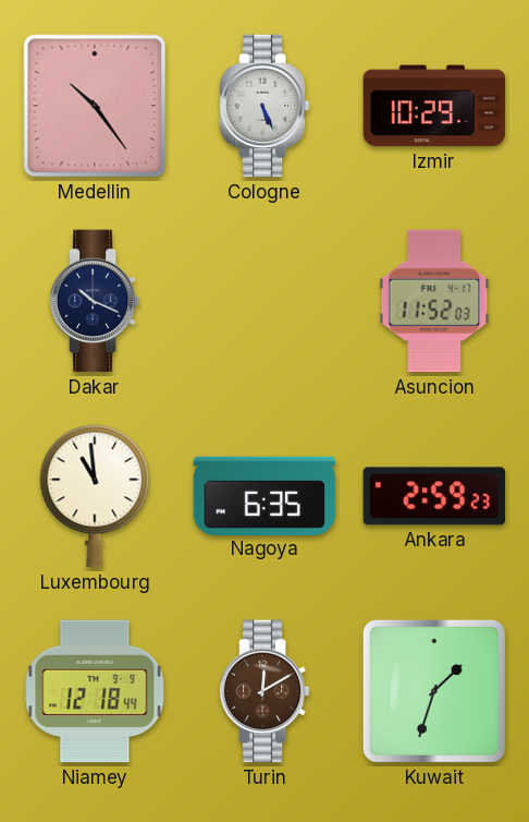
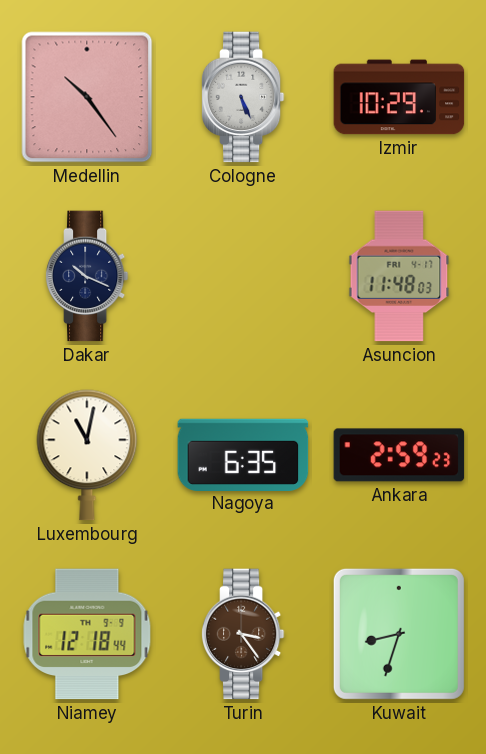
Asuncion: 11:52 -> 11:48 (399, 276)
Luxembourg: 10:59 -> 11:02 (87, 455)
Turin: 12:10 -> 3:24 (243, 634)
Kuwait: 1:33 -> 8:33 (399, 634)
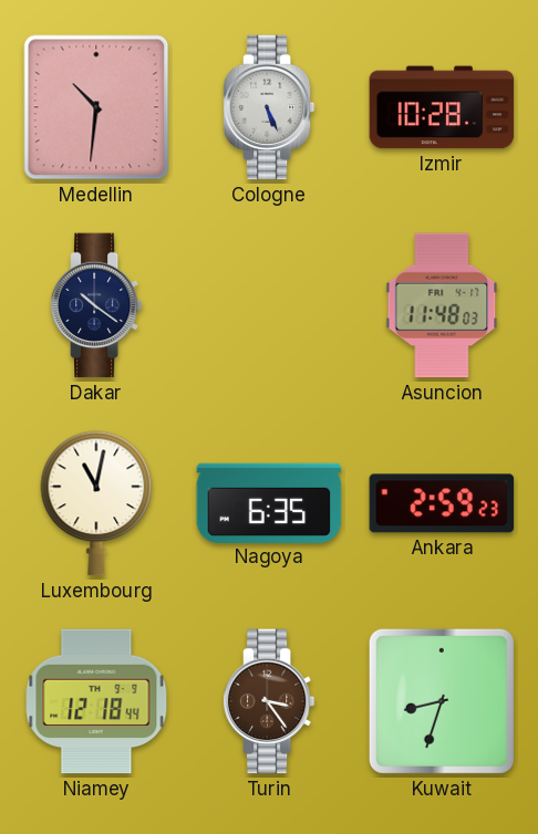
Medellin: 10:24 -> 10:31 (96, 107)
Izmir: 10:29 -> 10:28 (442, 107)
Dakar: 10:19 -> 10:21 (96, 305)
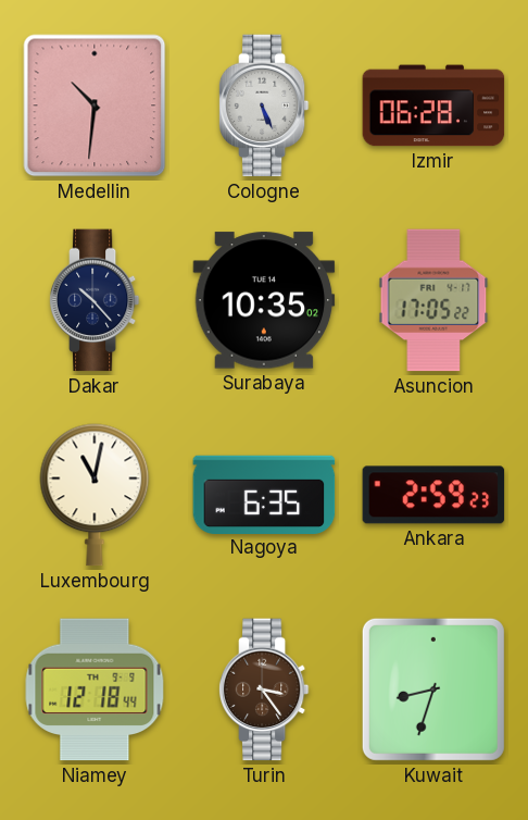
Izmir: 10:28 -> 06:28 (433, 105)
Dakar: 10:21 -> 10:23 (95, 300)
Surabaya: none -> 10:35 (264, 300)
Asuncion: 11:48 -> 17:05 (433, 300)
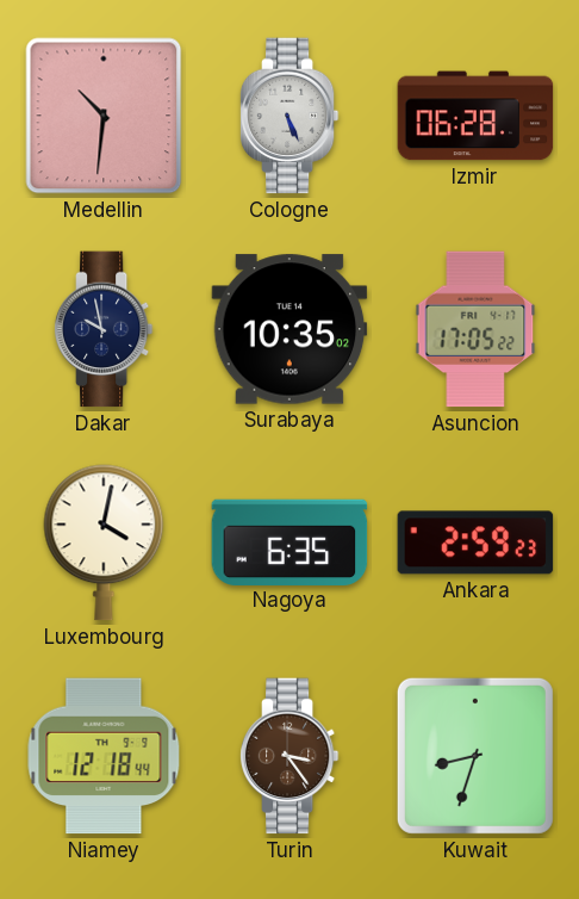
Dakar: 10:23 -> 9:58 (104, 329)
Luxembourg: 11:02 -> 4:02 (104, 542)
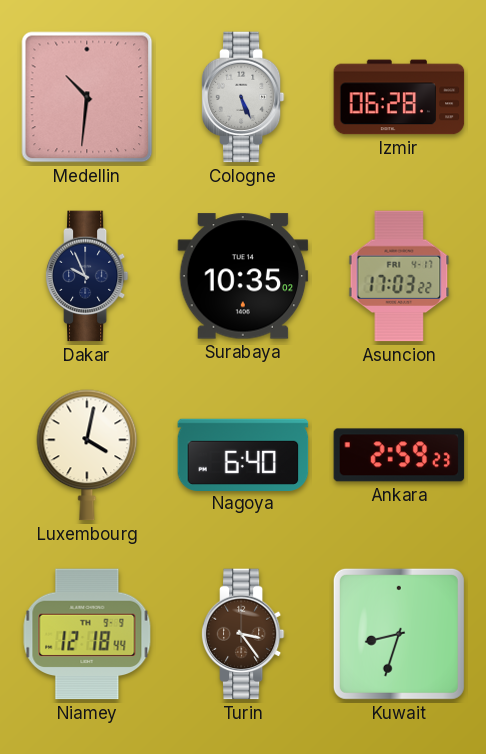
Dakar: 9:58 -> 9:56 (87, 276)
Asuncion: 17:05 -> 17:03 (399, 276)
Nagoya: 6:35 -> 6:40 (243, 454)
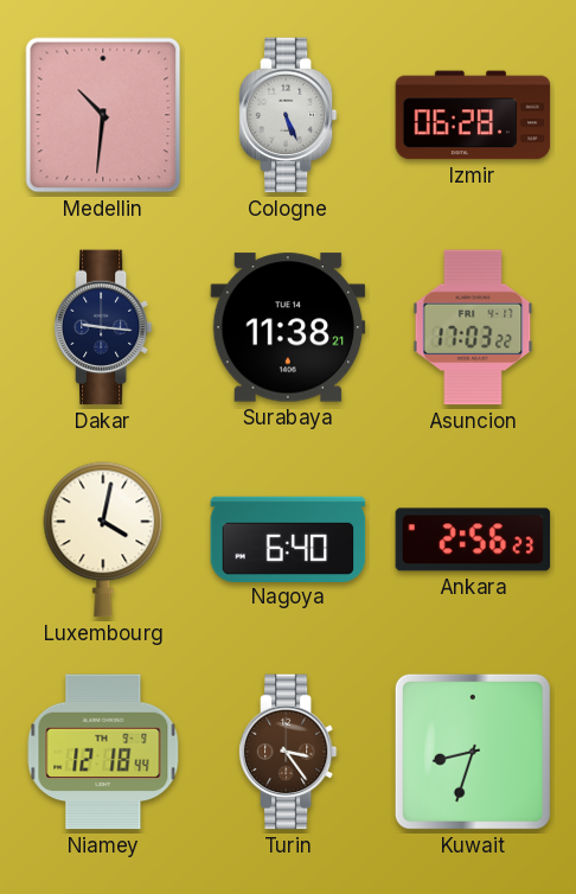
Dakar: 9:56 -> 9:16 (103, 327)
Surabaya: 10:35 -> 11:38 (288, 327)
Ankara: 2:59 -> 2:56 (473, 539)
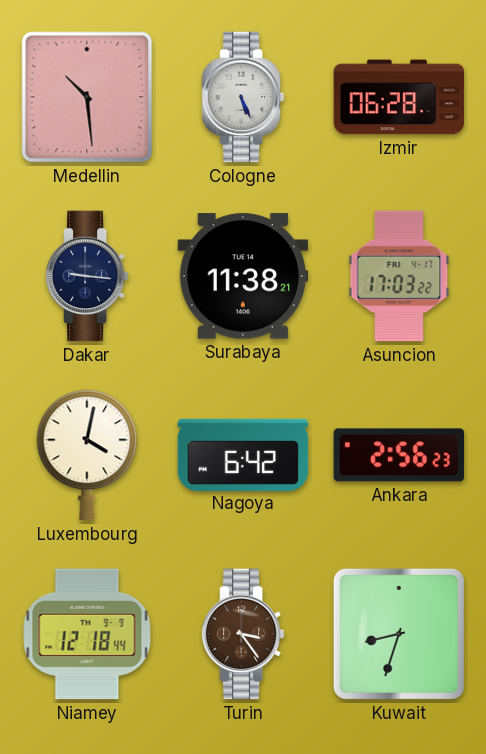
Medellin: 10:31 -> 10:29 (87, 97)
Nagoya: 6:40 -> 6:42 (243, 454)
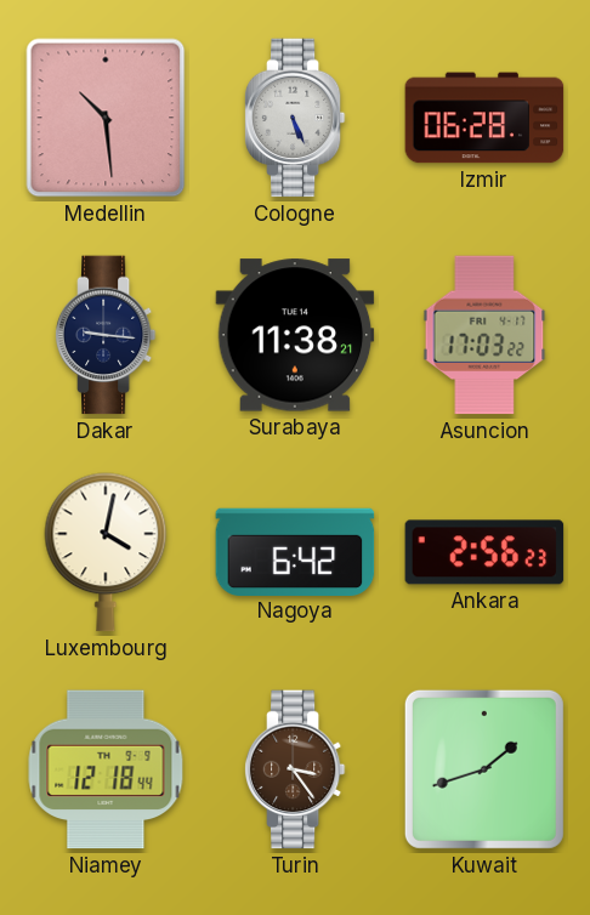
Kuwait: 8:33 -> 1:42 (484, 769)
